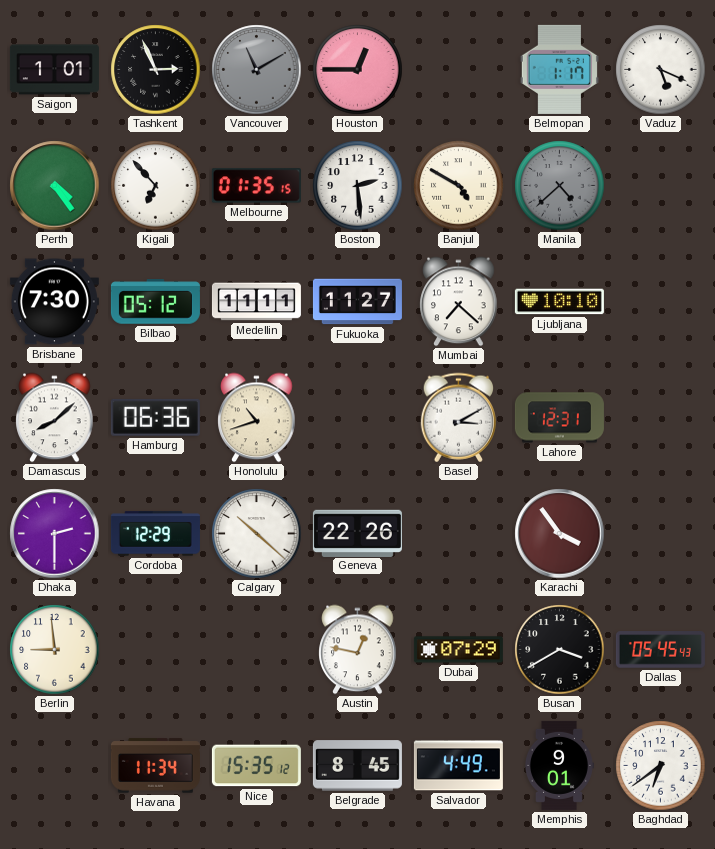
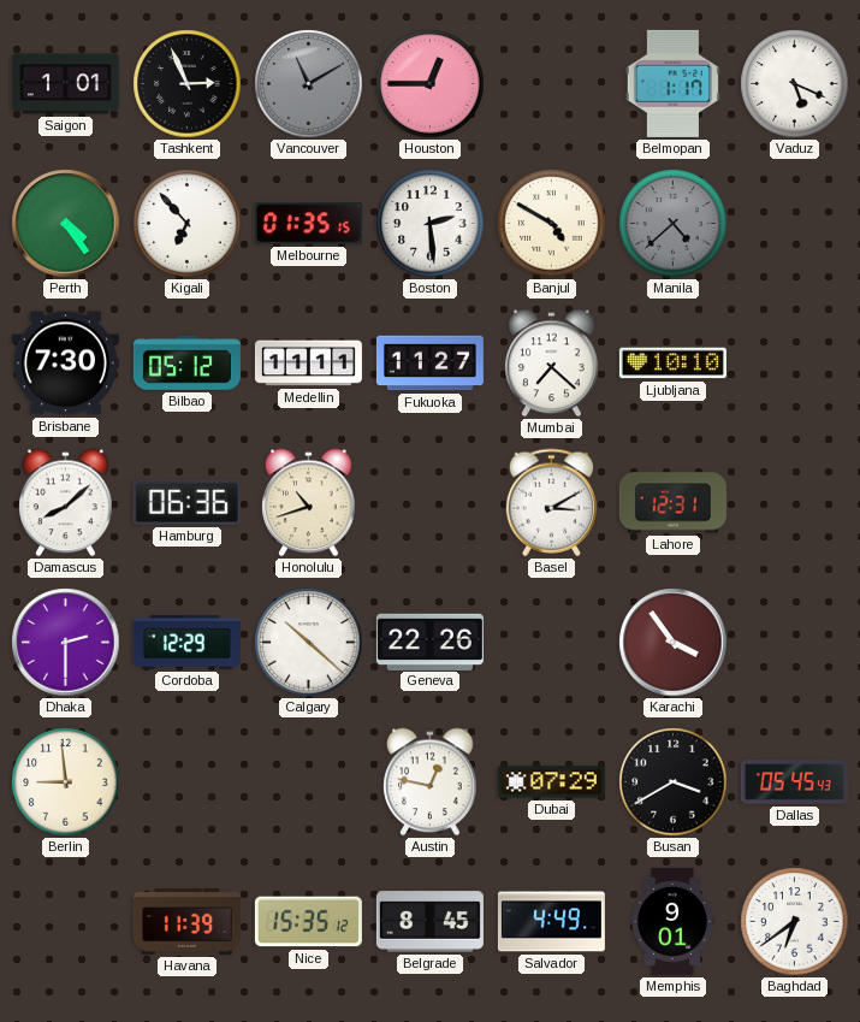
Havana: 11:34 -> 11:39 (186, 922)
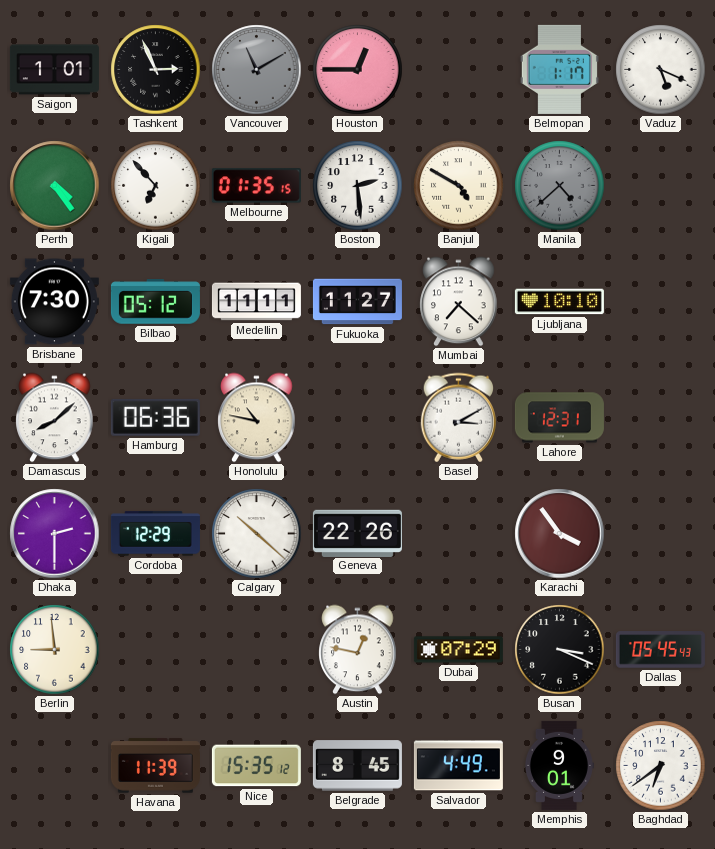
Honolulu: 10:42 -> 10:47 (257, 418)
Busan: 3:40 -> 3:19 (560, 650)
